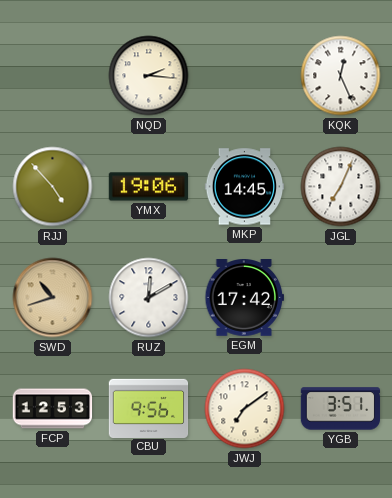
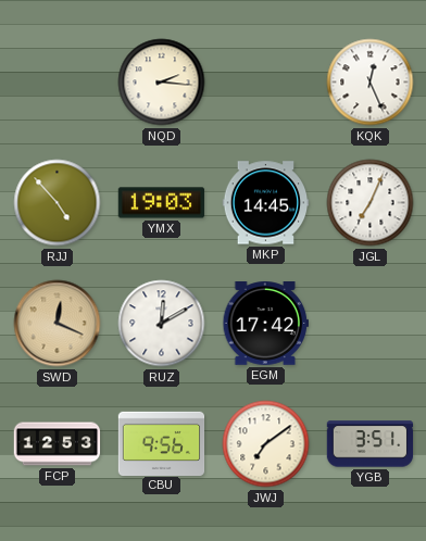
YMX: 19:06 -> 19:03 (162, 203)
SWD: 10:42 -> 12:19 (58, 324)
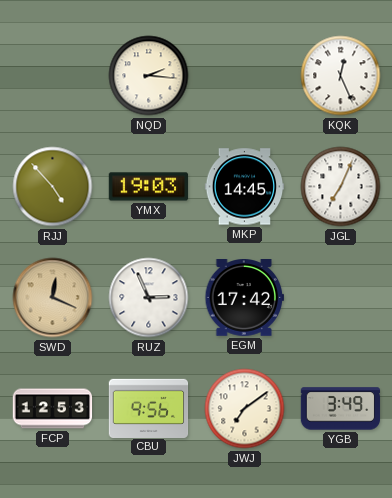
RUZ: 12:10 -> 2:56 (149, 298)
YGB: 3:51 -> 3:49 (341, 409)
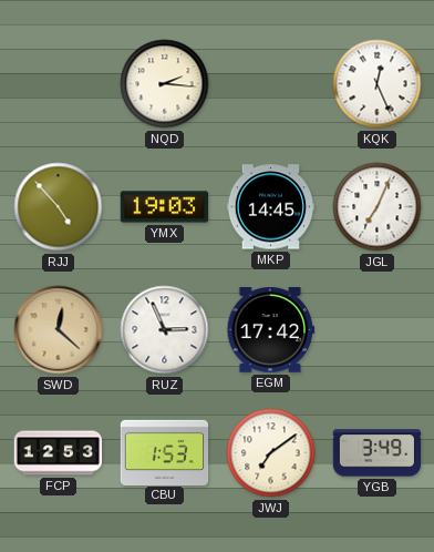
SWD: 12:19 -> 12:22 (59, 330)
CBU: 9:56 -> 1:53 (165, 452)
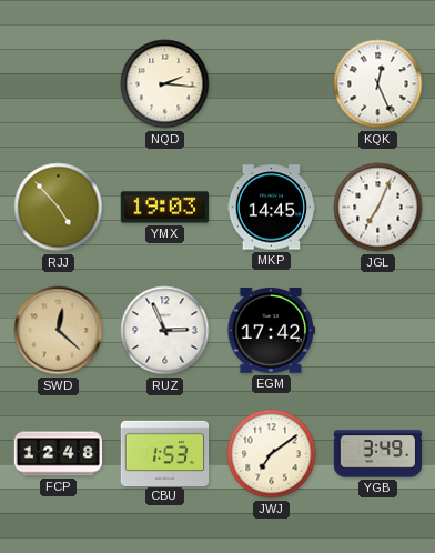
FCP: 12:53 -> 12:48 (59, 454)
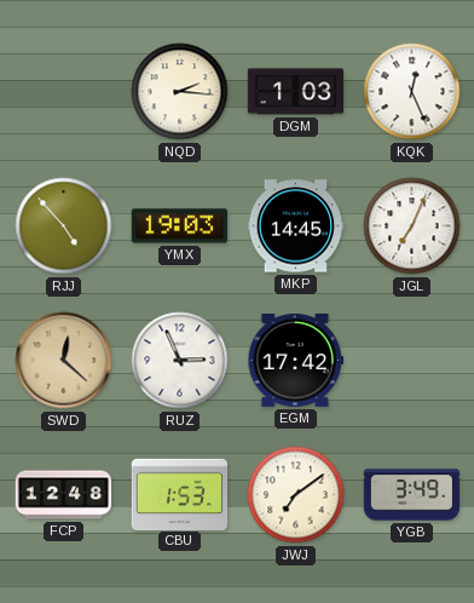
DGM: none -> 1:03 (296, 92)
